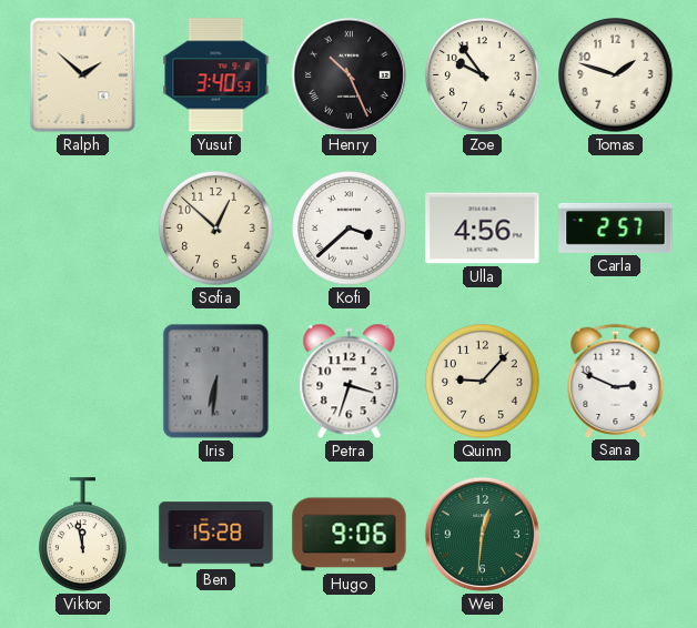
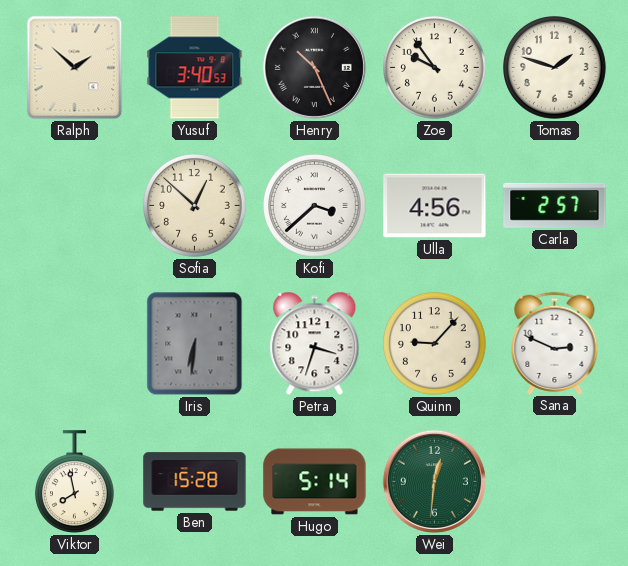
Viktor: 11:58 -> 7:58 (74, 482)
Hugo: 9:06 -> 5:14 (315, 482)
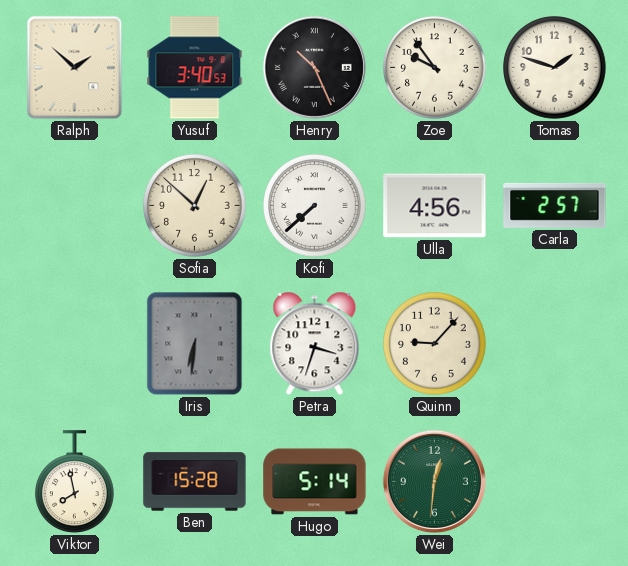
Kofi: 3:38 -> 7:38 (315, 206)
Sana: 2:49 -> none (555, 343)
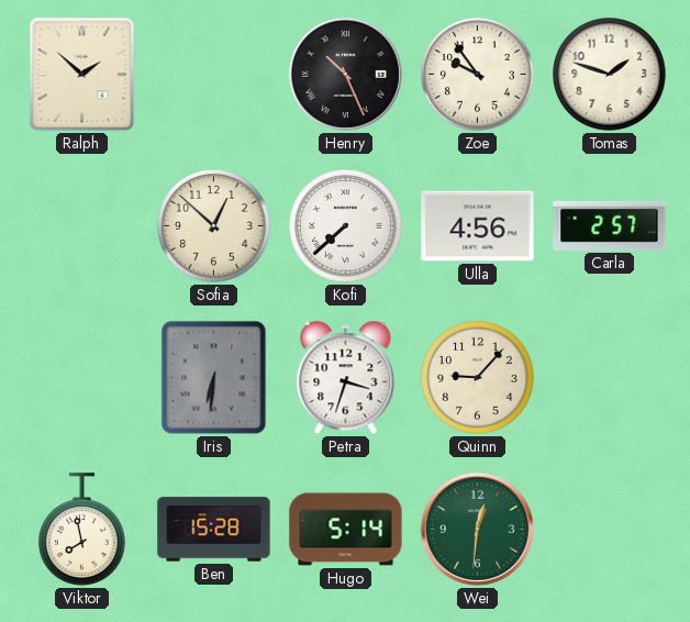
Yusuf: 3:40 -> none (195, 68)
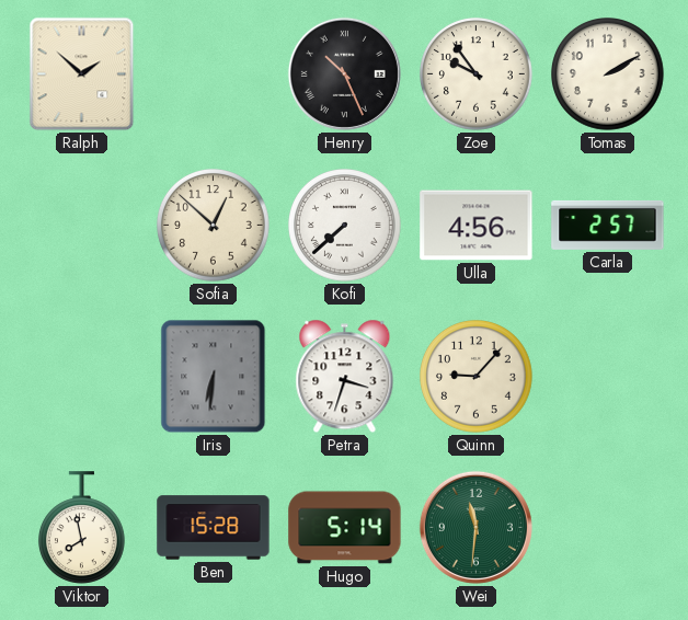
Tomas: 1:48 -> 2:10 (608, 74)
Wei: 12:31 -> 11:31 (475, 527)
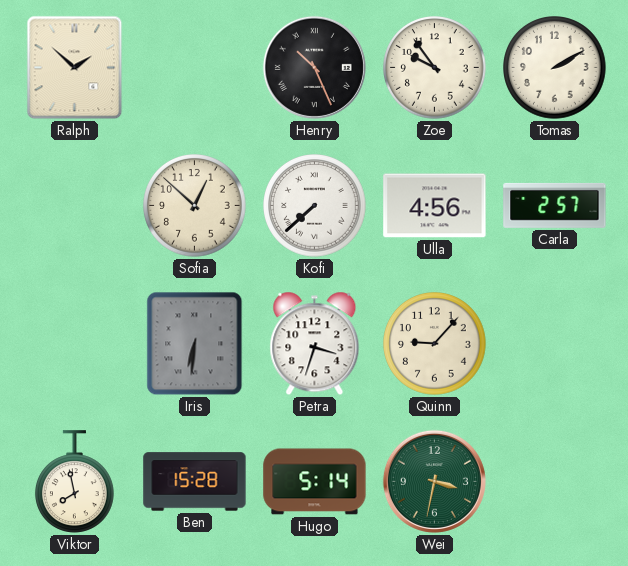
Wei: 11:31 -> 3:32 (434, 481)
